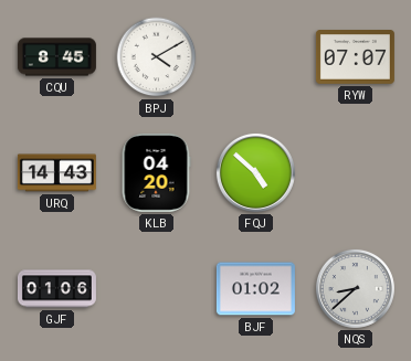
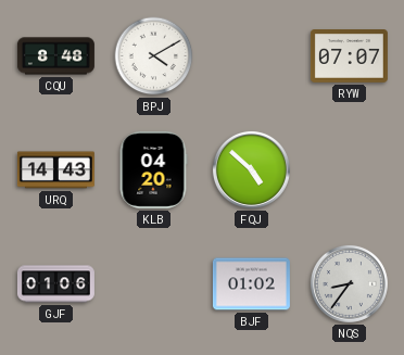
CQU: 8:45 -> 8:48 (55, 56)
NQS: 8:38 -> 8:36 (349, 283)
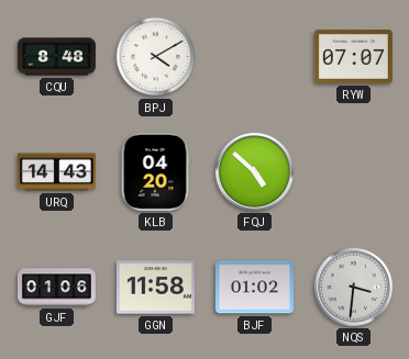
GGN: none -> 11:58 (155, 288)
NQS: 8:36 -> 3:31 (353, 287)
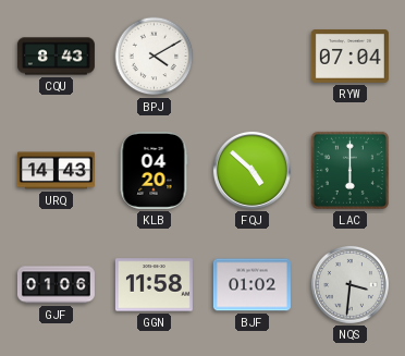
CQU: 8:48 -> 8:43 (56, 57)
RYW: 07:07 -> 07:04 (349, 57)
LAC: none -> 6:00 (349, 170)
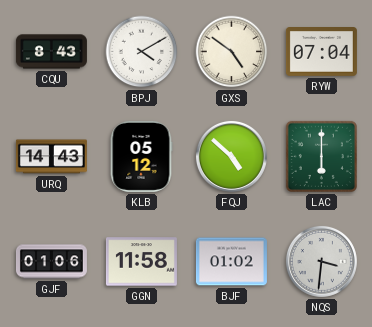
GXS: none -> 4:51 (232, 52)
KLB: 04:20 -> 05:12 (141, 156)
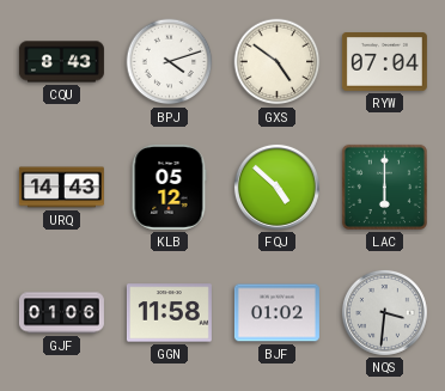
BPJ: 4:10 -> 4:12 (170, 62)
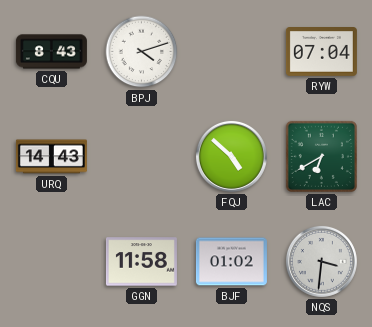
GXS: 4:51 -> none (278, 62)
KLB: 05:12 -> none (169, 187)
LAC: 6:00 -> 6:40 (321, 156)
GJF: 01:06 -> none (61, 313)
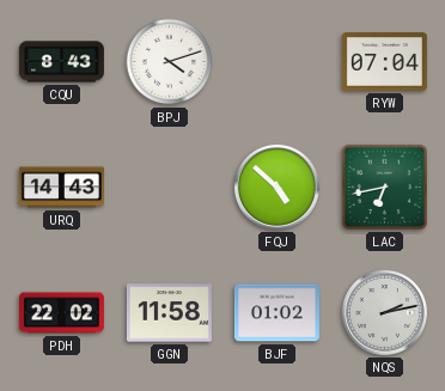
LAC: 6:40 -> 6:43 (384, 187)
PDH: none -> 22:02 (61, 313)
NQS: 3:31 -> 2:13 (384, 312)
